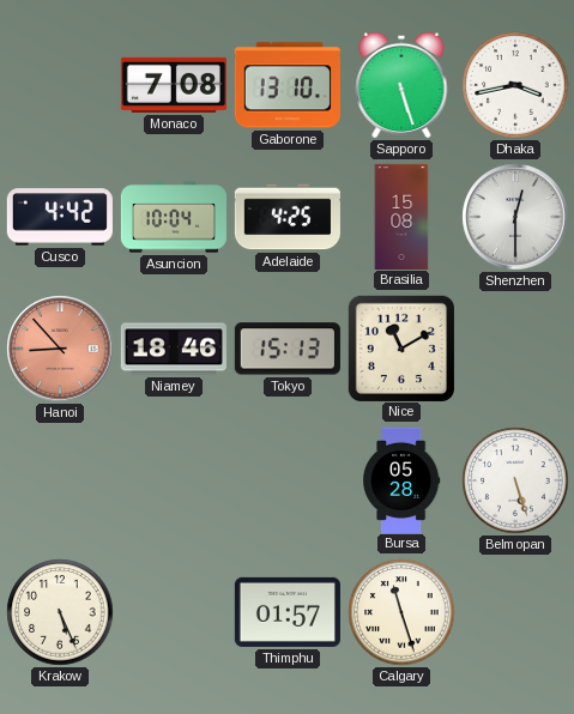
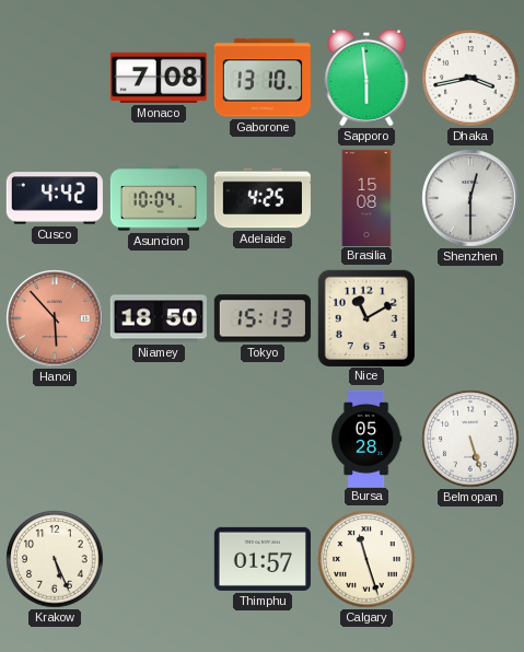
Sapporo: 5:27 -> 5:59 (366, 78)
Hanoi: 8:53 -> 5:53 (55, 318)
Niamey: 18:46 -> 18:50 (159, 318)
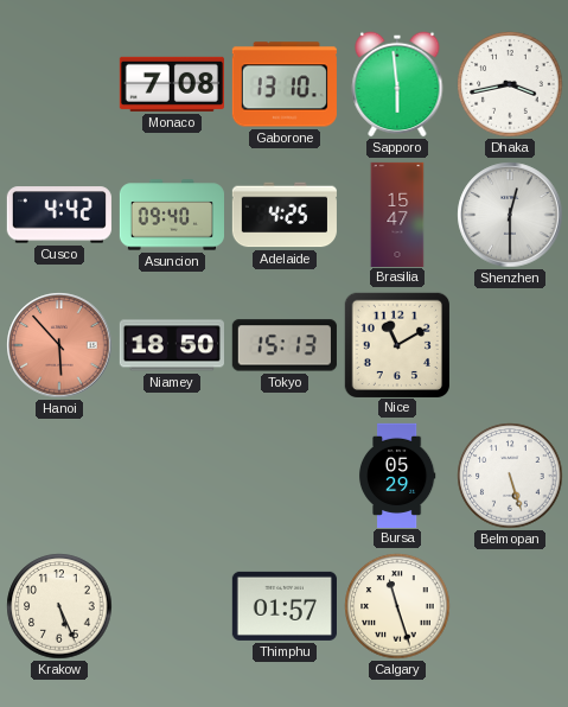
Asuncion: 10:04 -> 09:40 (171, 215)
Brasilia: 15:08 -> 15:47 (397, 214)
Bursa: 05:28 -> 05:29 (397, 474)
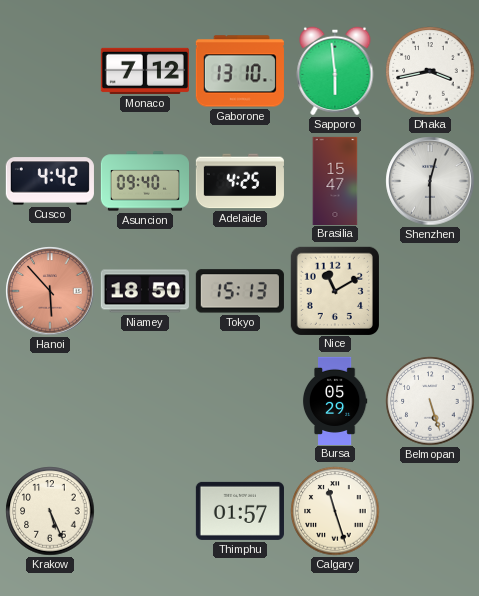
Monaco: 7:08 -> 7:12 (145, 71)
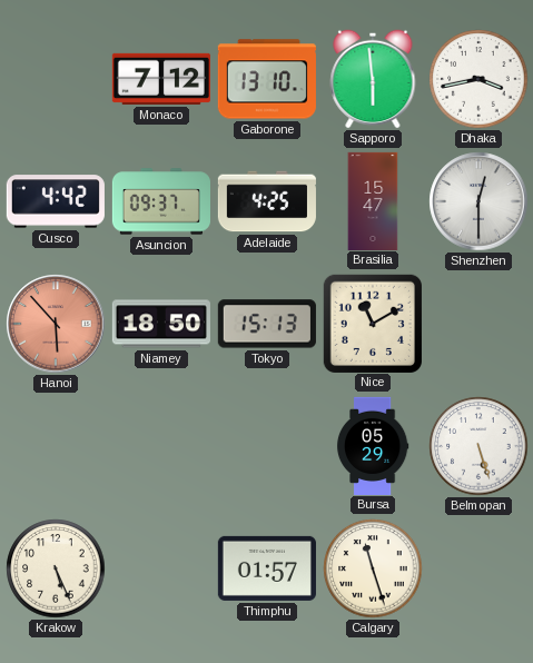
Asuncion: 09:40 -> 09:37 (160, 201)
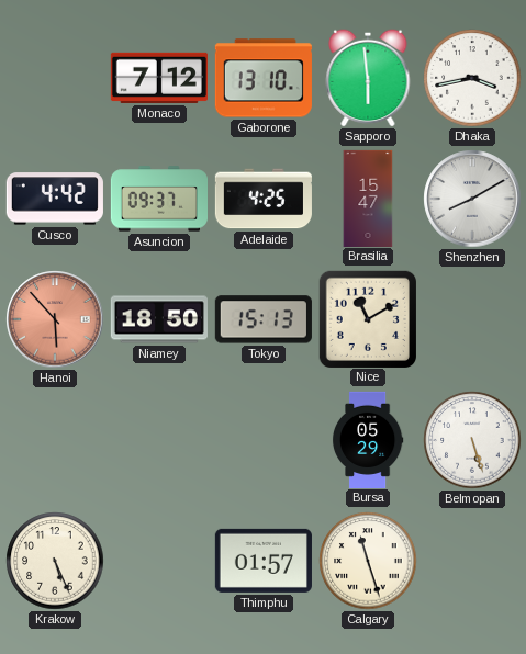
Shenzhen: 12:30 -> 8:10 (472, 199)
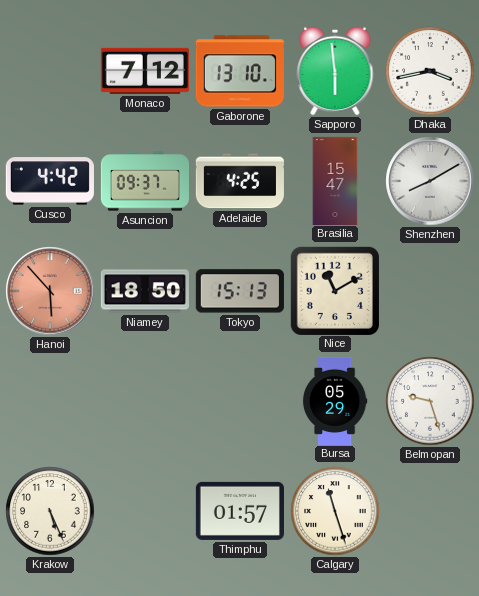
Belmopan: 5:27 -> 9:27 (430, 401)
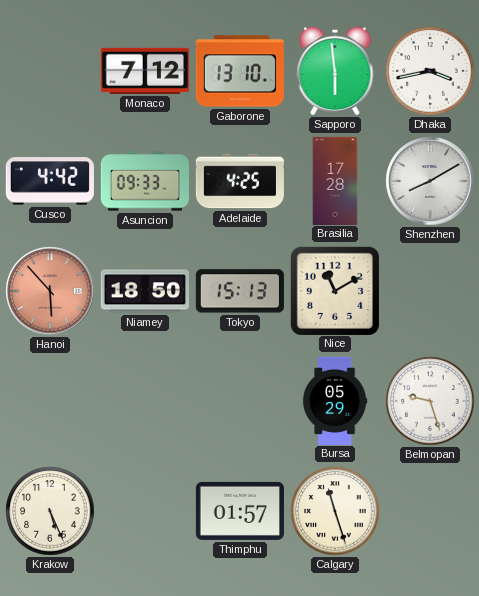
Asuncion: 09:37 -> 09:33 (144, 181)
Brasilia: 15:47 -> 17:28 (335, 180)
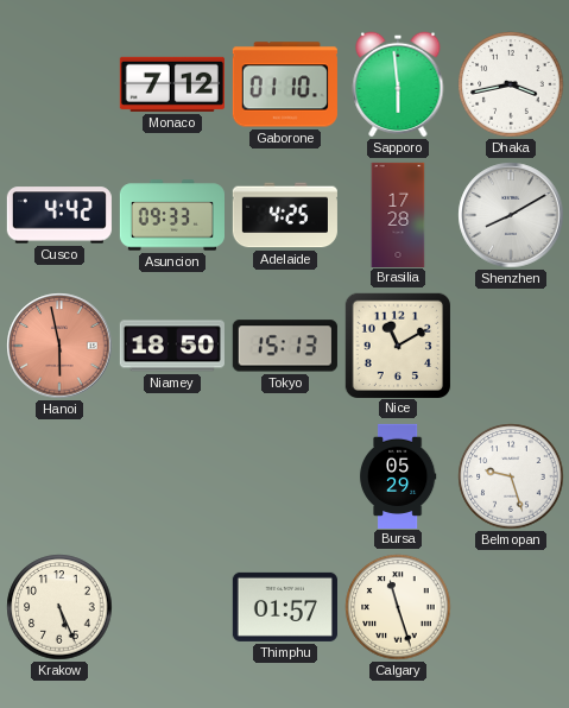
Gaborone: 13:10 -> 01:10 (285, 84)
Hanoi: 5:53 -> 5:58 (59, 346)
